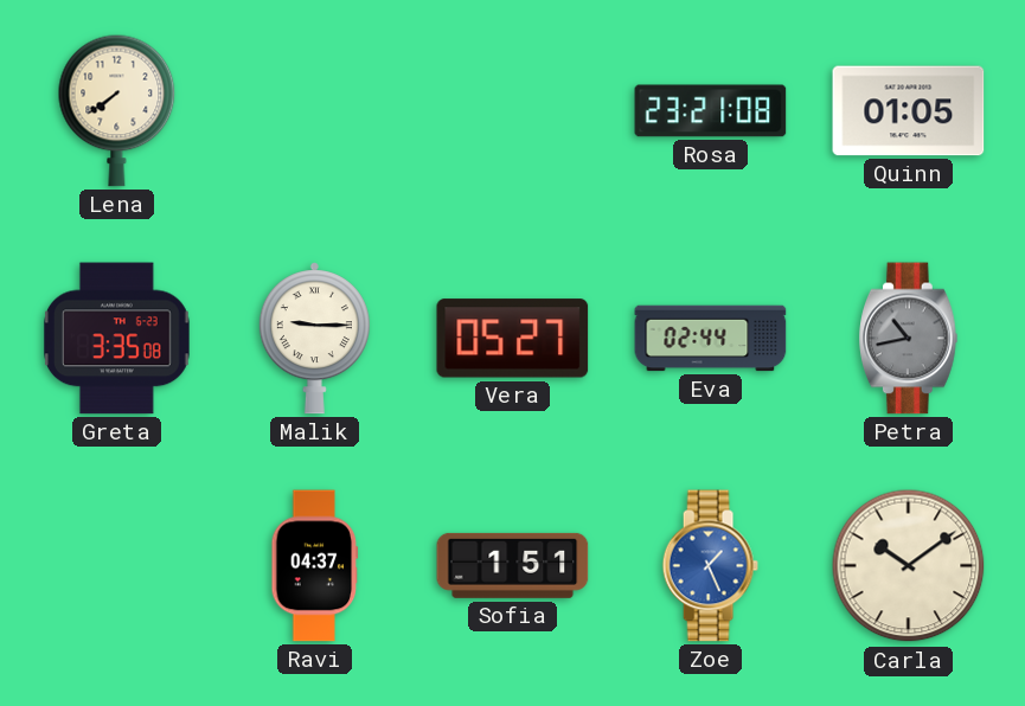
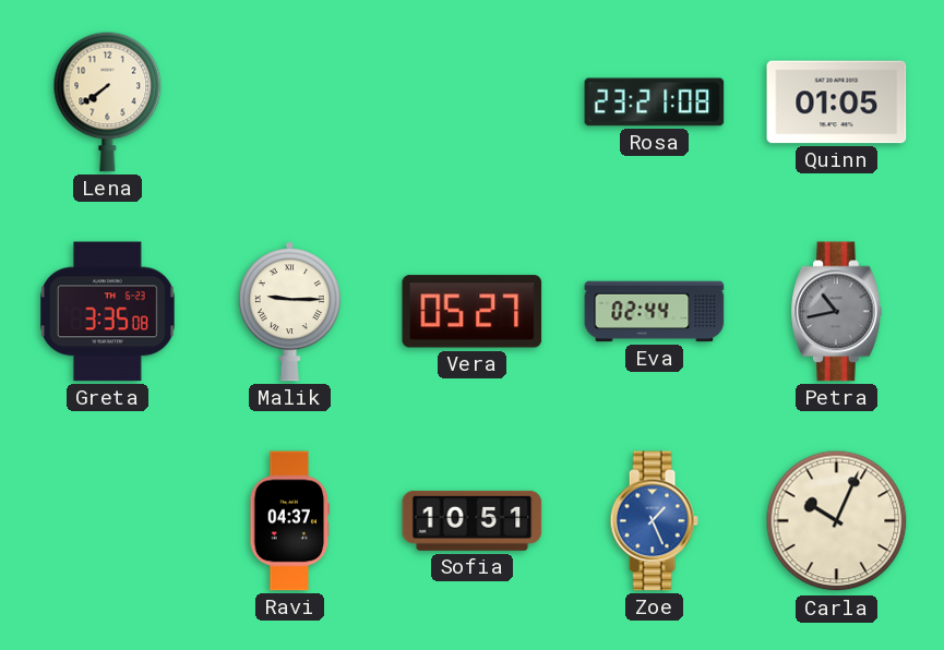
Sofia: 1:51 -> 10:51 (473, 520)
Carla: 10:09 -> 10:04 (837, 521)
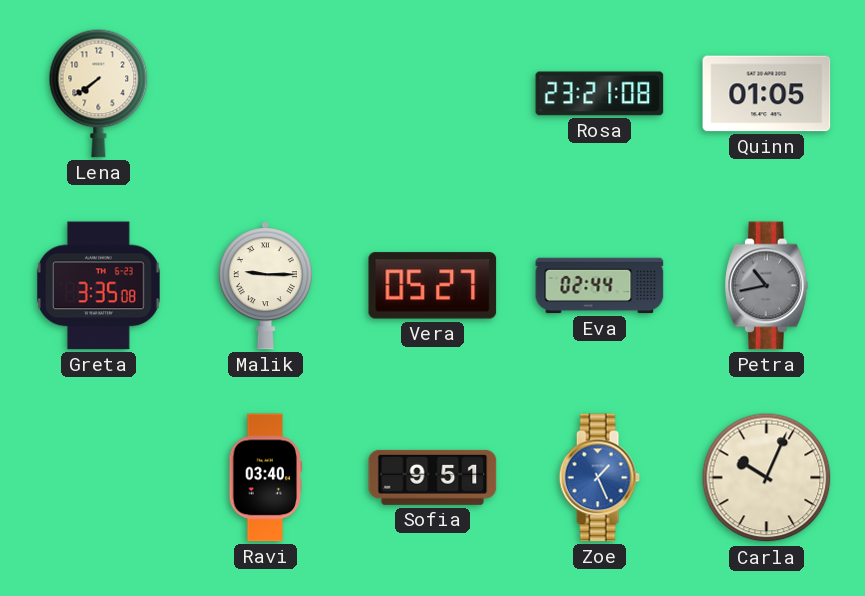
Ravi: 04:37 -> 03:40 (266, 478)
Sofia: 10:51 -> 9:51 (433, 477)
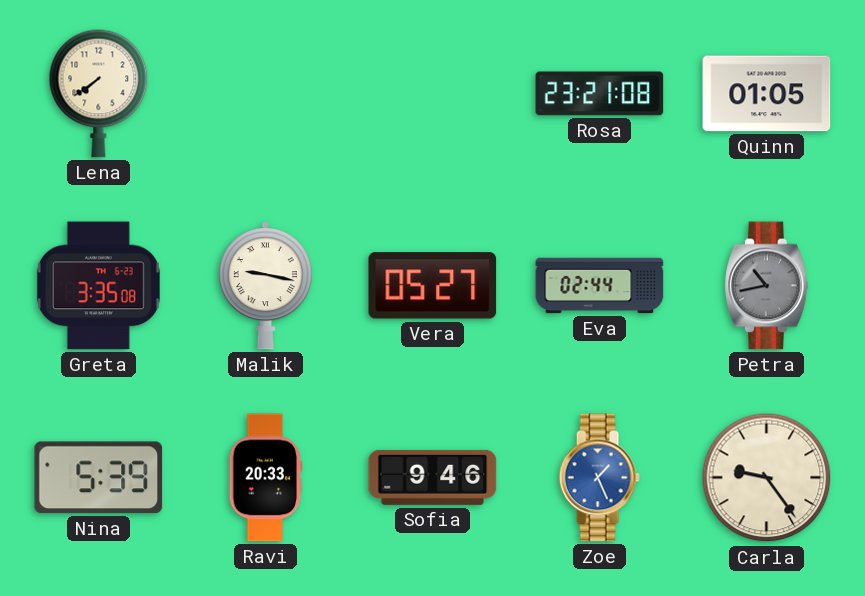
Malik: 9:15 -> 9:17 (265, 286)
Nina: none -> 5:39 (99, 478)
Ravi: 03:40 -> 20:33 (266, 478)
Sofia: 9:51 -> 9:46 (433, 477)
Carla: 10:04 -> 9:24 (767, 478)
